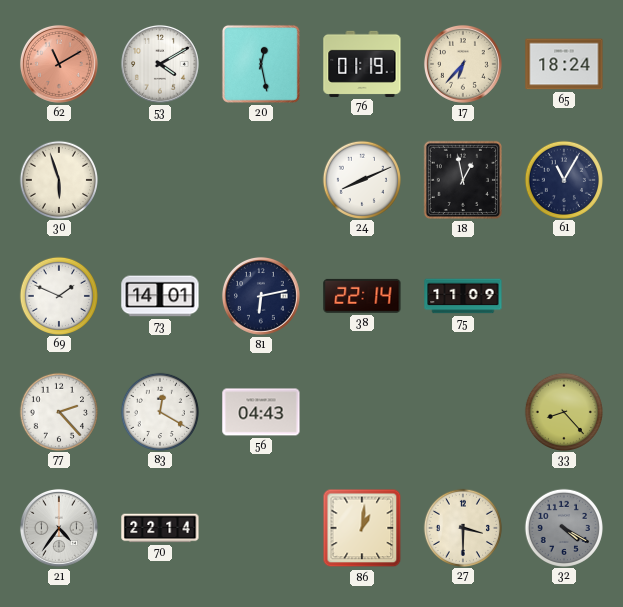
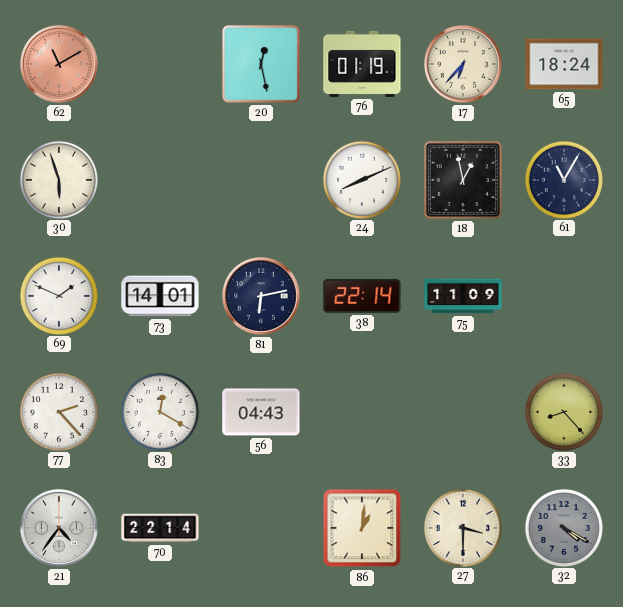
53: 4:10 -> none (160, 64)
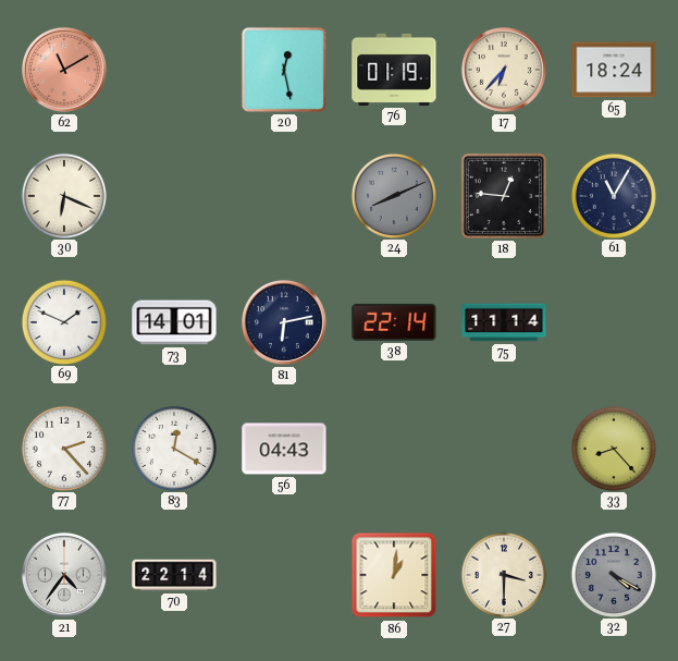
30: 5:57 -> 6:19 (63, 195)
24 dial: white -> grey (393, 195)
18: 12:58 -> 12:46 (504, 196)
75: 11:09 -> 11:14 (504, 322)
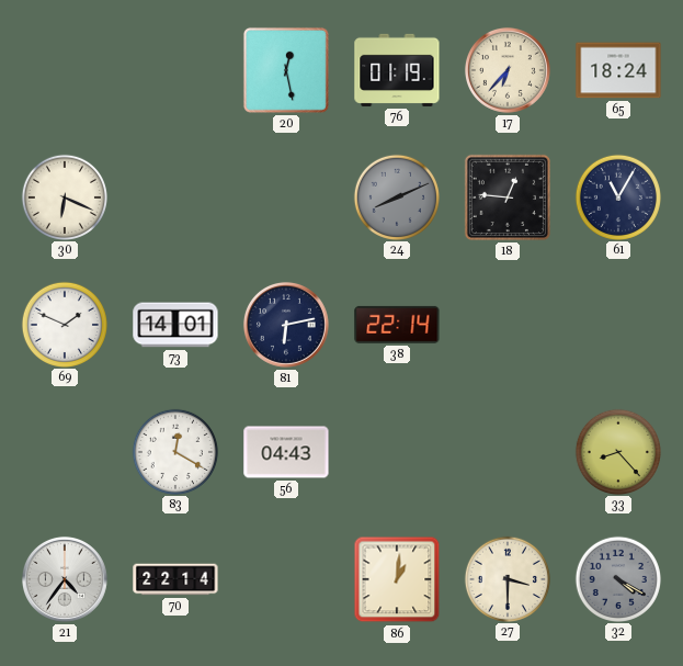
62: 11:10 -> none (64, 70)
75: 11:14 -> none (504, 322)
77: 2:23 -> none (63, 448)
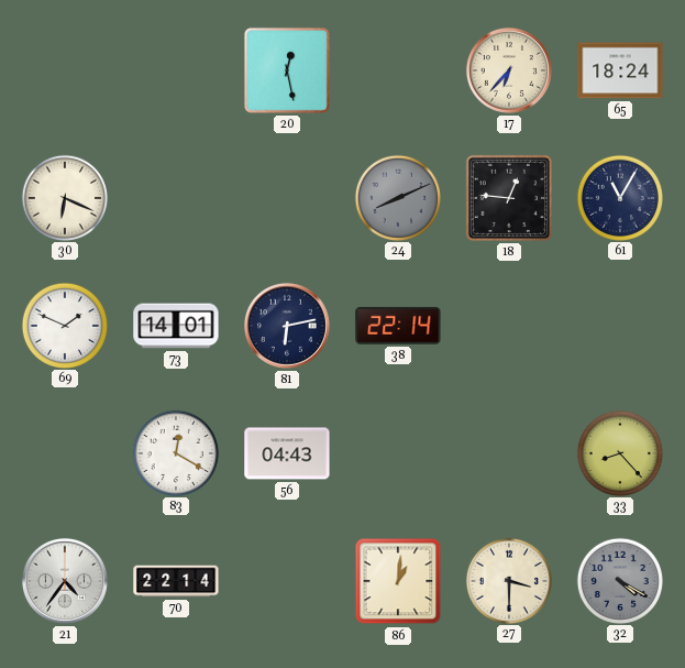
76: 01:19 -> none (397, 70)
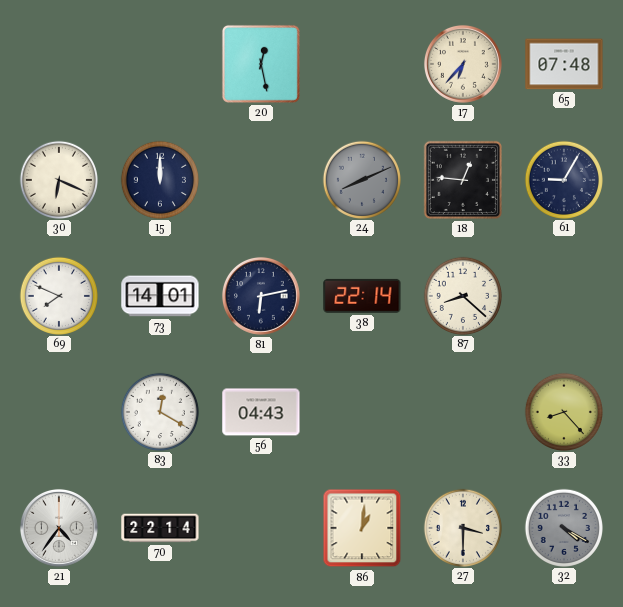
65: 18:24 -> 07:48 (564, 64)
15: none -> 12:00 (159, 179)
61: 11:05 -> 9:05 (563, 179)
69: 1:49 -> 7:49 (58, 295)
87: none -> 8:22 (462, 295)
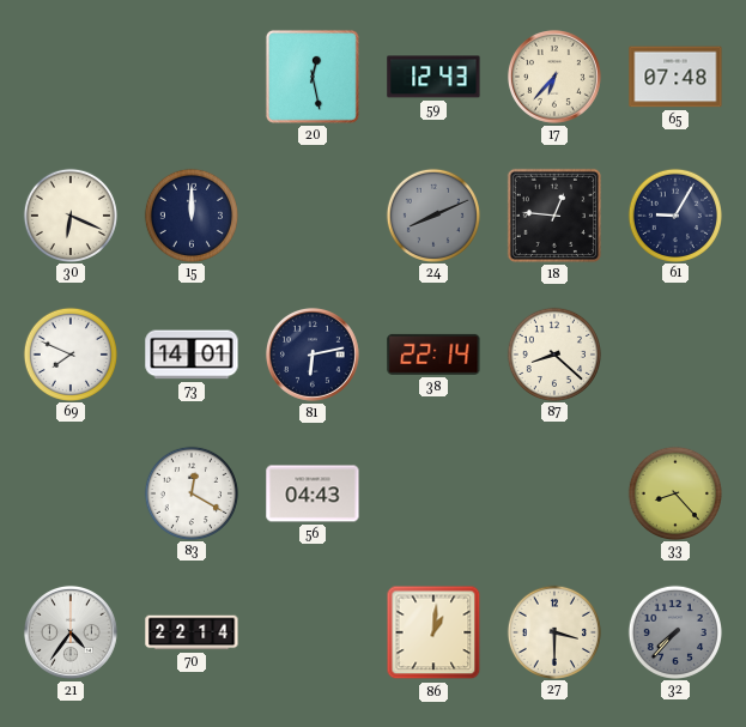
59: none -> 12:43 (433, 77)
32: 4:20 -> 7:37 (674, 631)
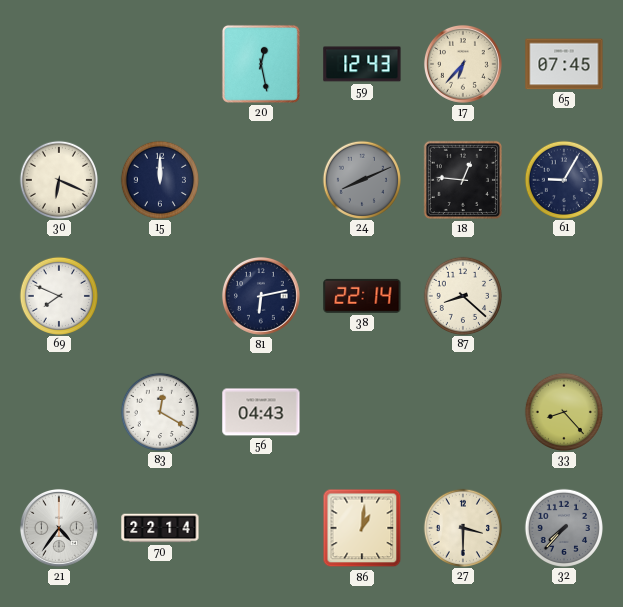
65: 07:48 -> 07:45 (564, 64)
73: 14:01 -> none (192, 355)
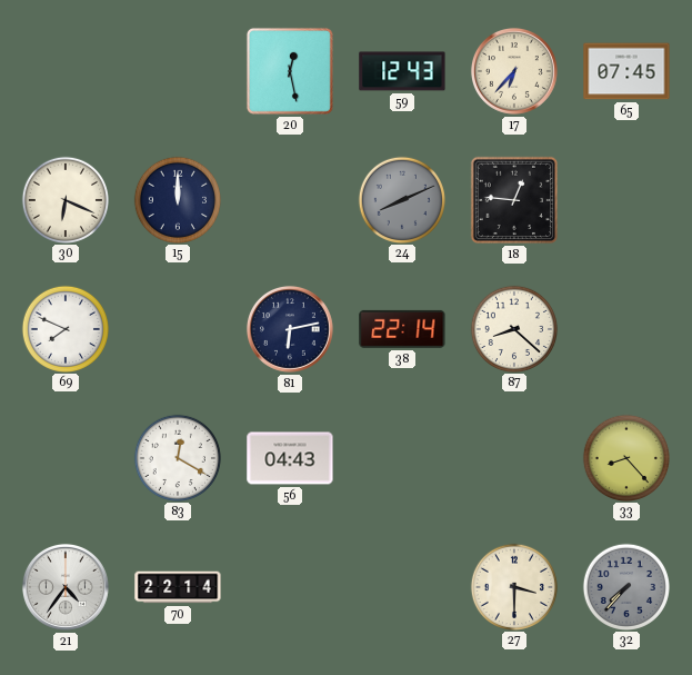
61: 9:05 -> none (563, 179)
86: 1:01 -> none (362, 528)
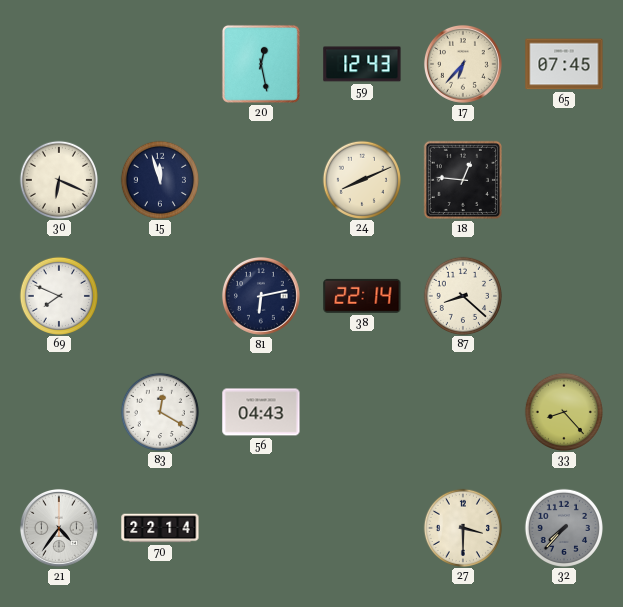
15: 12:00 -> 11:57 (159, 179)
24 dial: grey -> cream (361, 179)
